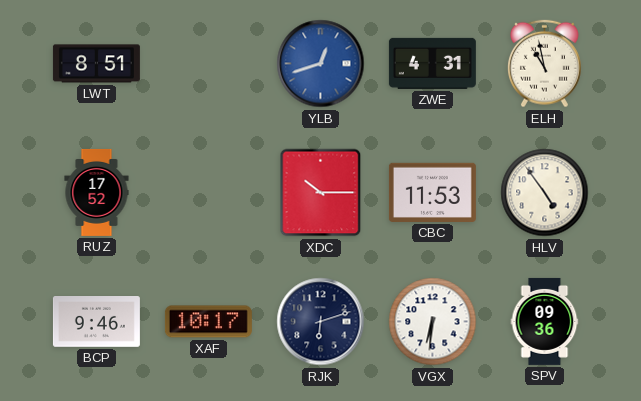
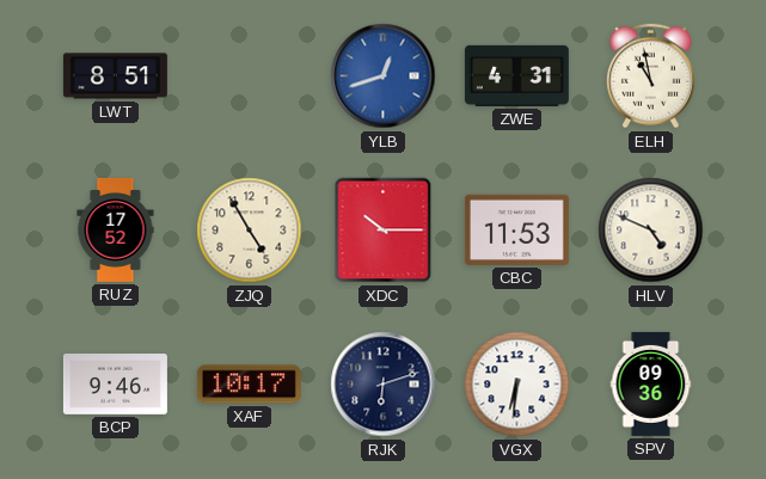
ZJQ: none -> 4:55 (250, 231)
HLV: 4:54 -> 4:49 (651, 231)
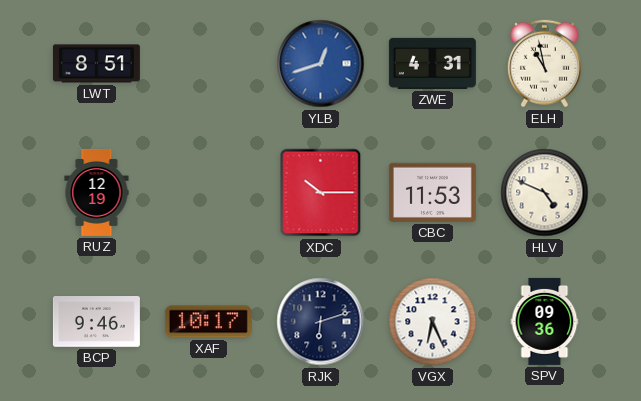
RUZ: 17:52 -> 12:19 (97, 192)
ZJQ: 4:55 -> none (250, 231)
VGX: 6:31 -> 6:26 (433, 322)
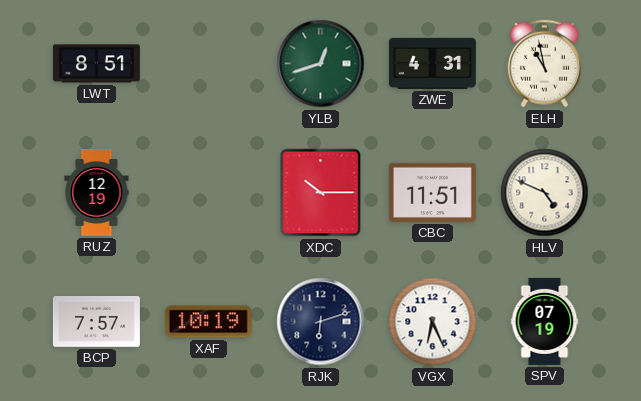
YLB dial: blue -> green (321, 64)
CBC: 11:53 -> 11:51 (432, 192)
BCP: 9:46 -> 7:57 (96, 322)
XAF: 10:17 -> 10:19 (208, 322)
SPV: 09:36 -> 07:19 (545, 321)
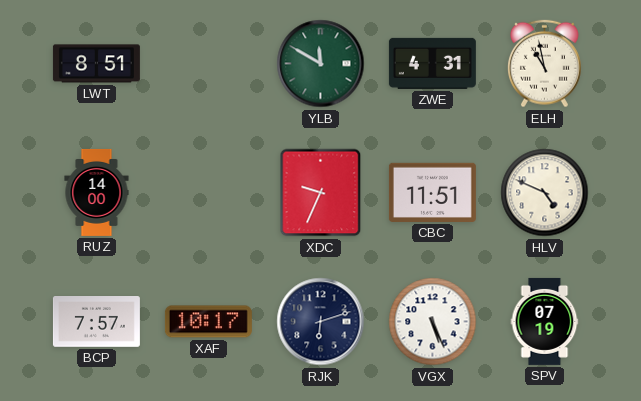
YLB: 12:42 -> 11:50 (321, 64)
RUZ: 12:19 -> 14:00 (97, 192)
XDC: 10:15 -> 9:34 (321, 193)
XAF: 10:19 -> 10:17 (208, 322)
VGX: 6:26 -> 5:26 (433, 322)
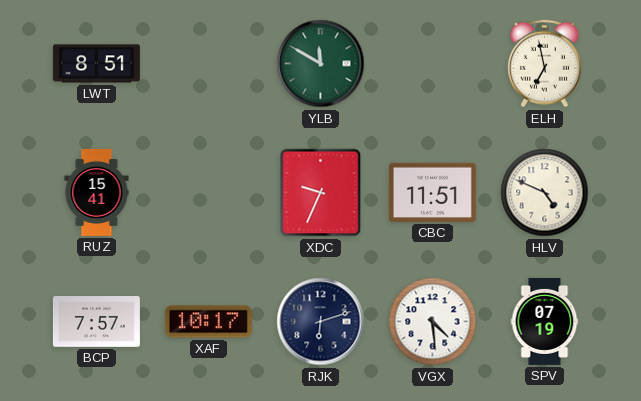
ZWE: 4:31 -> none (432, 63)
ELH: 10:58 -> 6:58 (545, 64)
RUZ: 14:00 -> 15:41 (97, 192)
VGX: 5:26 -> 4:29 (433, 322)
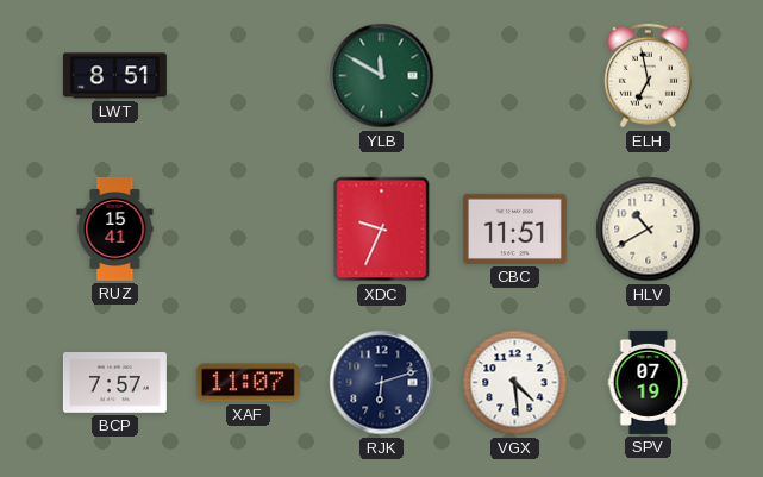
HLV: 4:49 -> 10:40 (649, 230)
XAF: 10:17 -> 11:07 (248, 383)
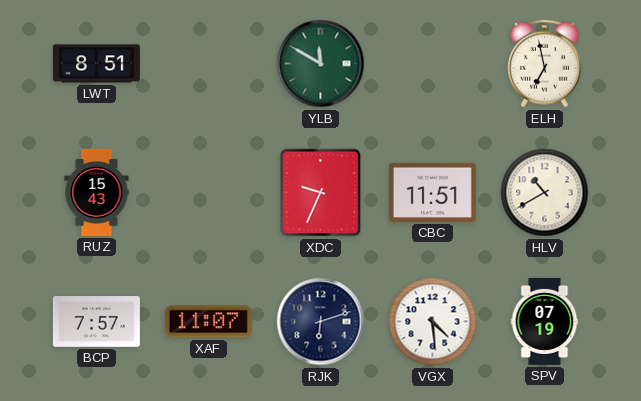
RUZ: 15:41 -> 15:43 (97, 192)
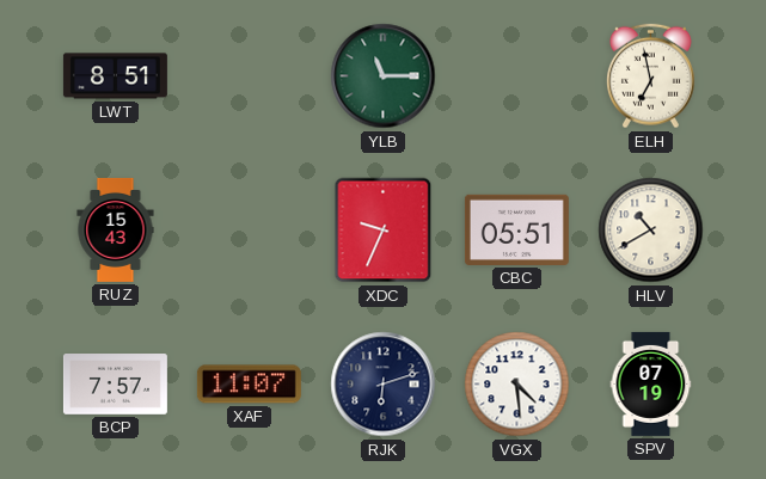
YLB: 11:50 -> 11:15 (384, 76)
CBC: 11:51 -> 05:51 (516, 229)
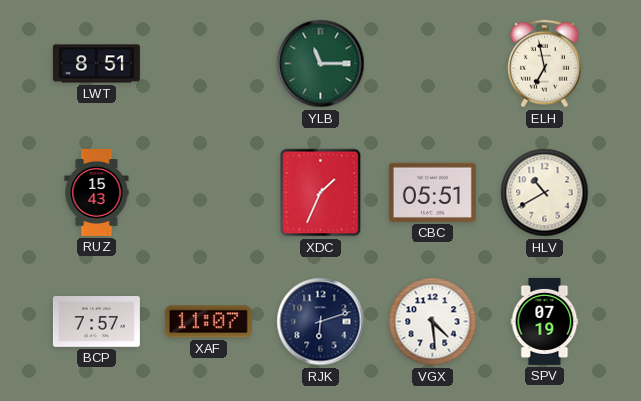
XDC: 9:34 -> 1:34 (321, 193)
